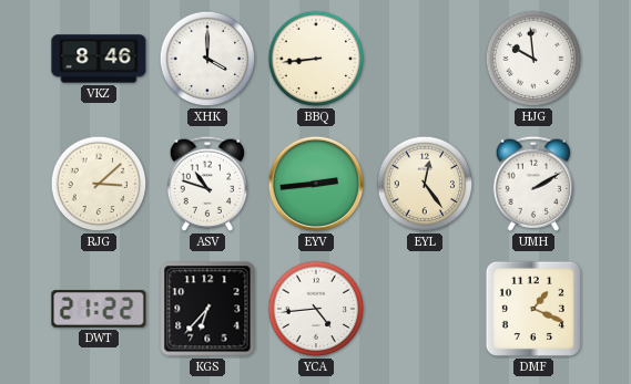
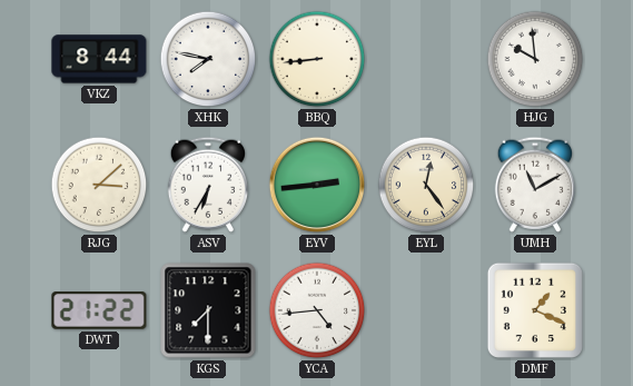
VKZ: 8:46 -> 8:44 (99, 59)
XHK: 4:00 -> 7:47 (208, 59)
ASV: 10:48 -> 6:35 (207, 185)
UMH: 2:10 -> 11:10 (534, 185)
KGS: 6:37 -> 7:30 (208, 310)
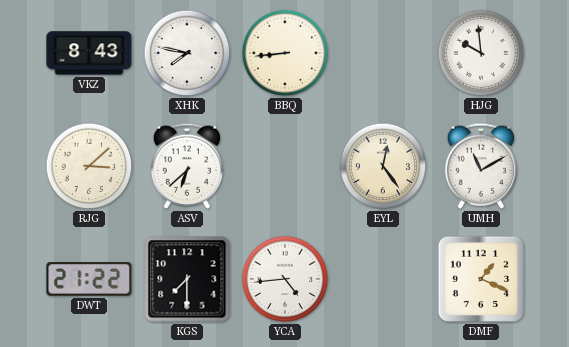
VKZ: 8:44 -> 8:43 (89, 53)
ASV: 6:35 -> 6:38 (186, 166)
EYV: 2:44 -> none (317, 185)
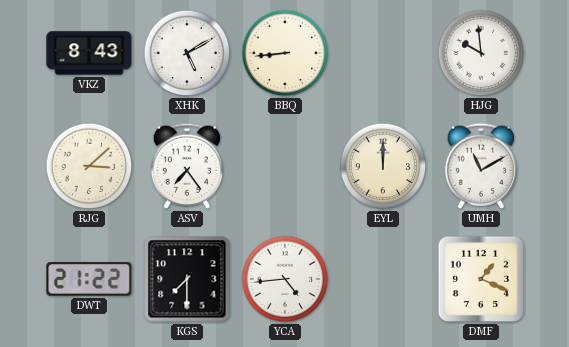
XHK: 7:47 -> 5:10 (187, 53)
ASV: 6:38 -> 7:24 (186, 166)
EYL: 12:24 -> 12:00 (383, 166)
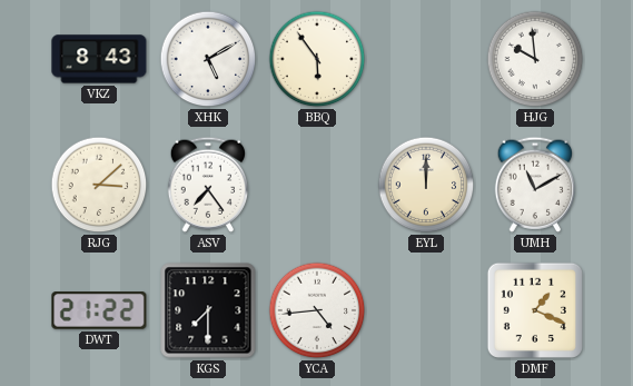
BBQ: 8:44 -> 5:54 (317, 59)
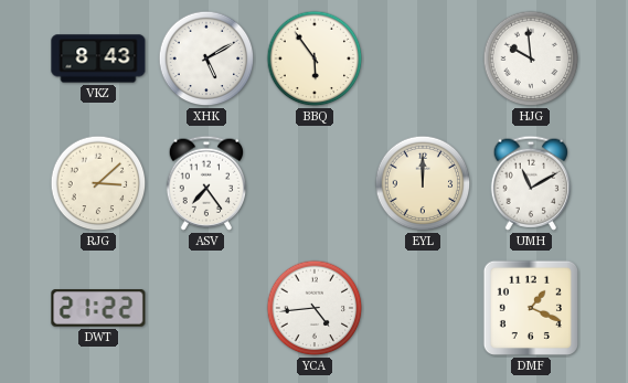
KGS: 7:30 -> none (208, 310)
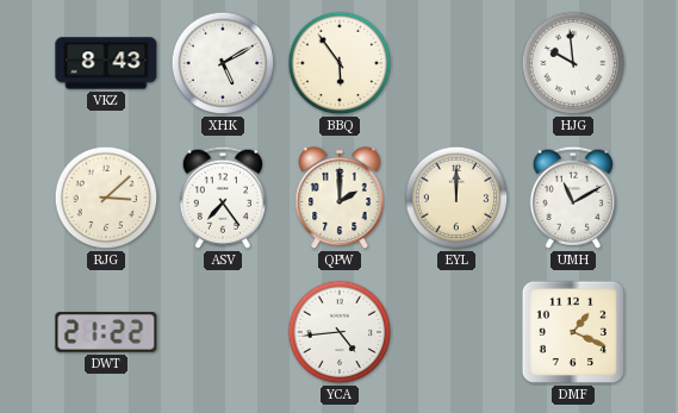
QPW: none -> 2:00 (340, 198)
